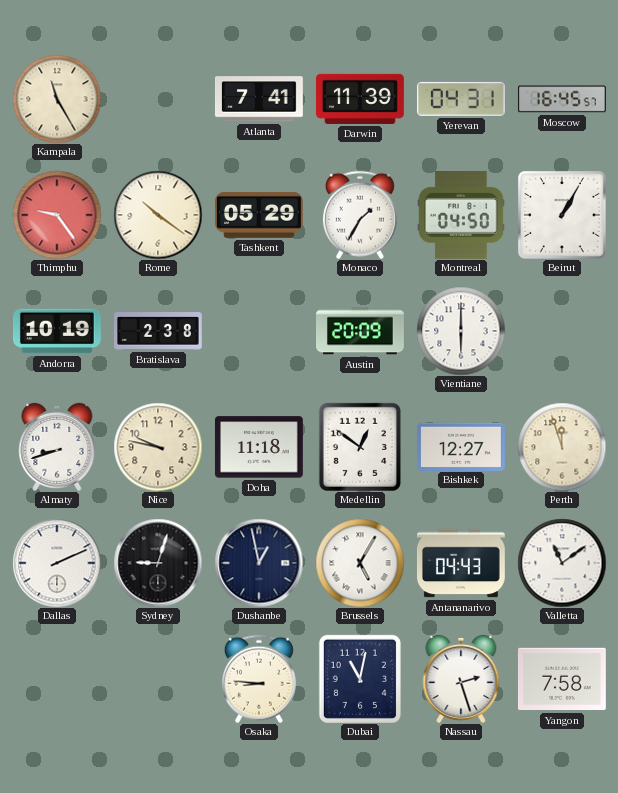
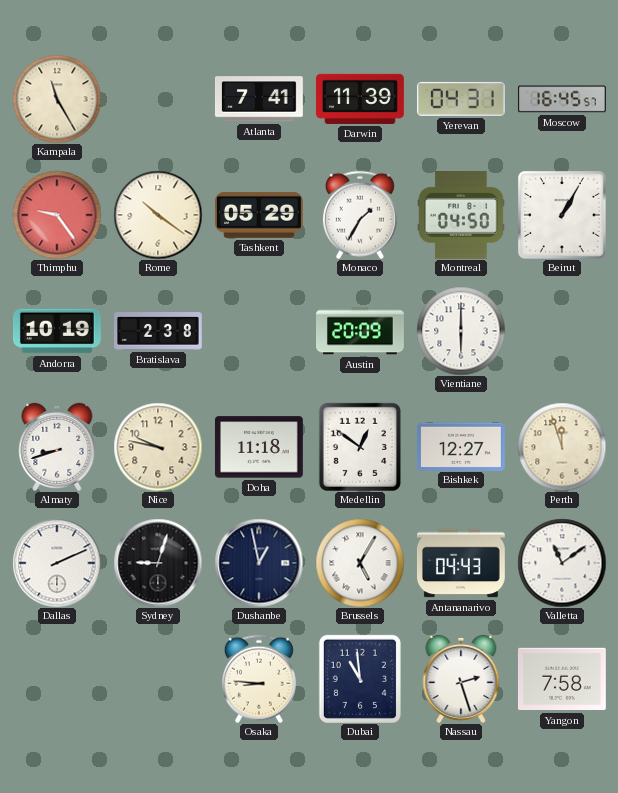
Dubai: 11:02 -> 10:59 (360, 679)
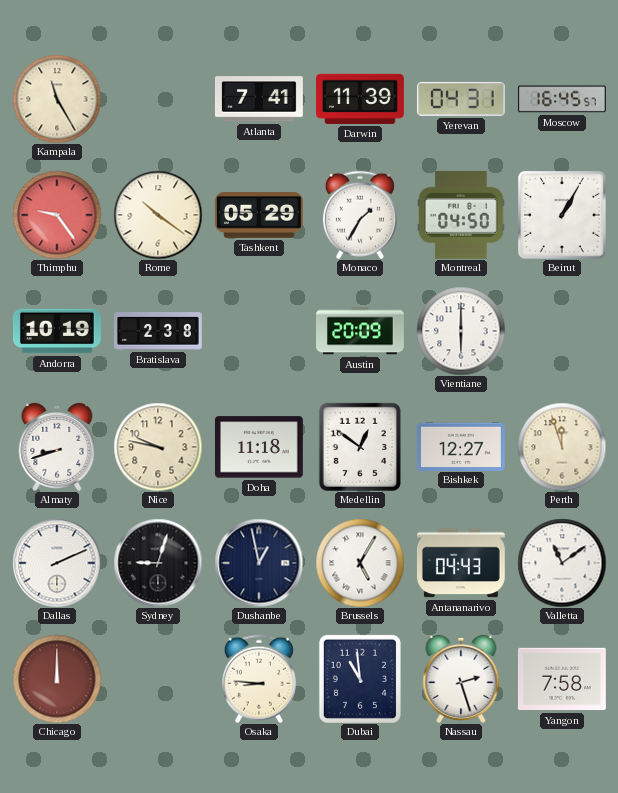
Chicago: none -> 12:00 (57, 679)
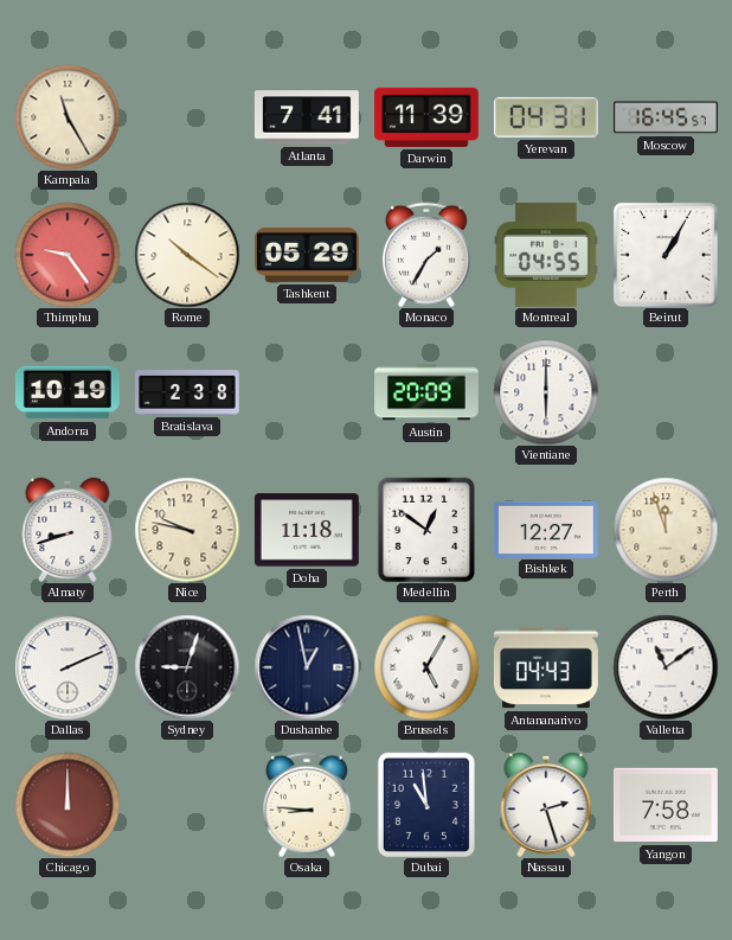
Montreal: 04:50 -> 04:55 (546, 255)
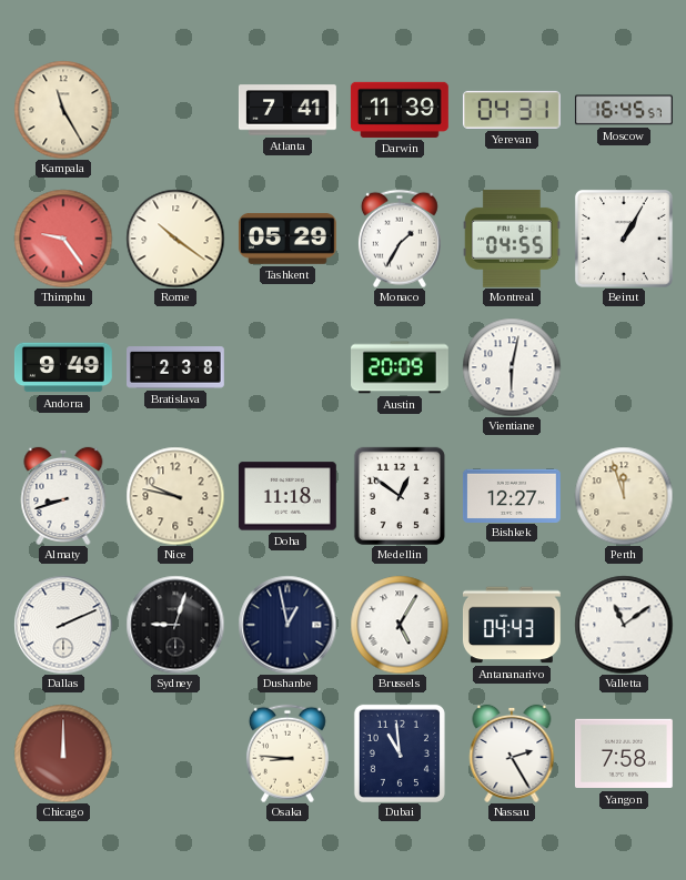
Andorra: 10:19 -> 9:49 (63, 367)
Vientiane: 6:00 -> 6:02 (512, 367)
Nassau: 2:27 -> 2:25 (512, 753)
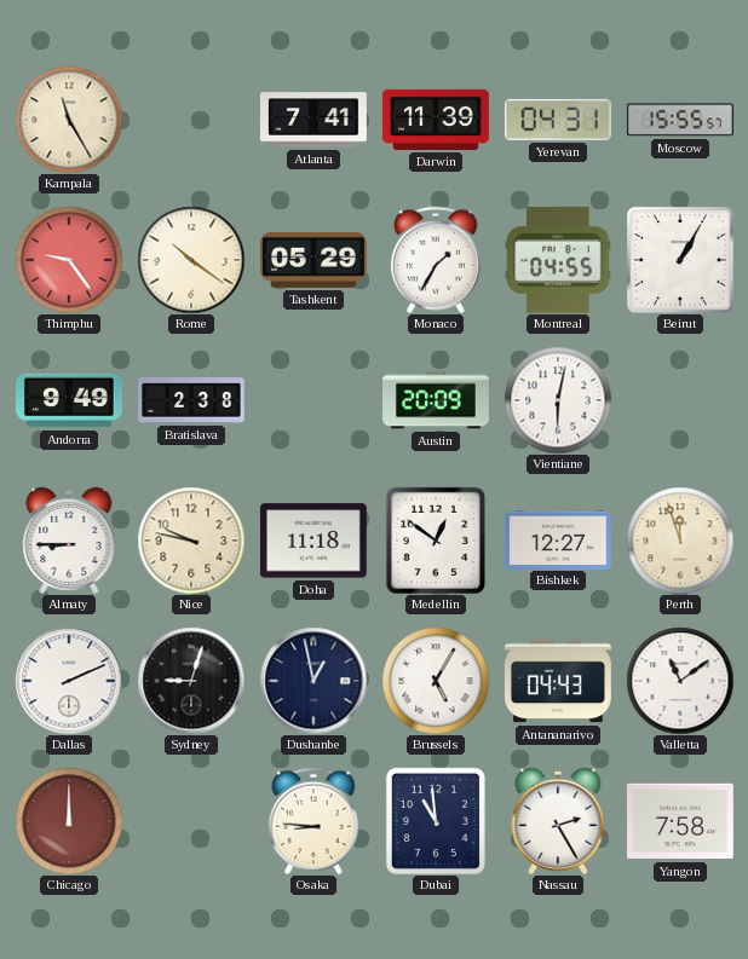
Moscow: 16:45 -> 15:55 (680, 120)
Almaty: 8:42 -> 8:45 (69, 541)
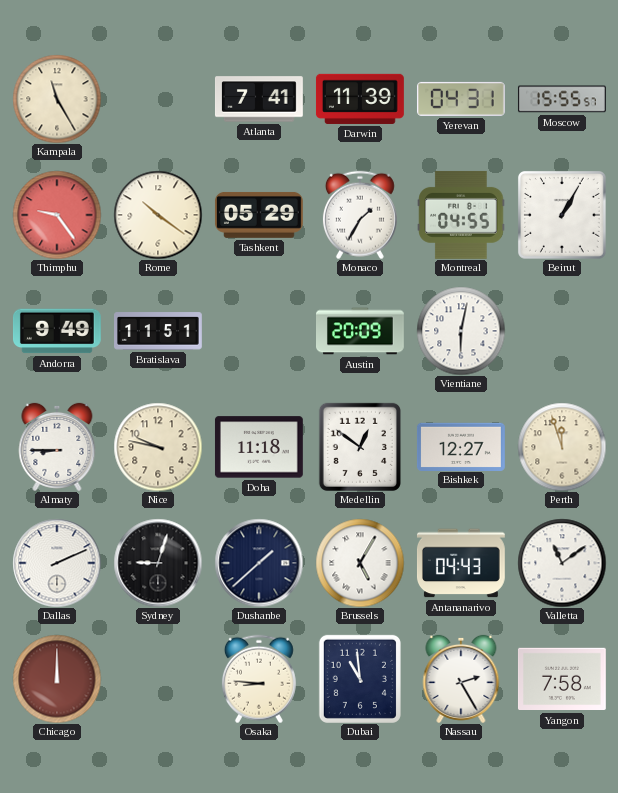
Bratislava: 2:38 -> 11:51 (159, 331)
Dushanbe: 12:58 -> 1:38 (259, 563)
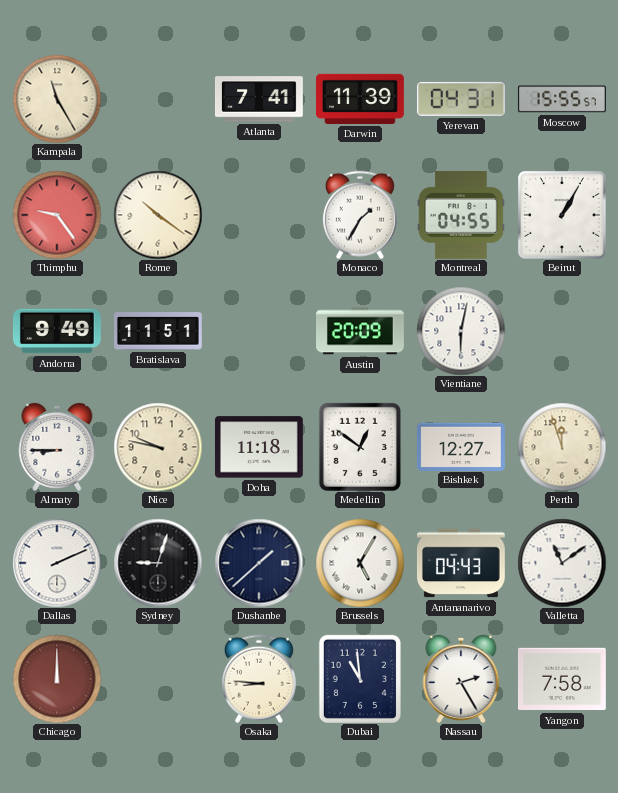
Tashkent: 05:29 -> none (259, 215)
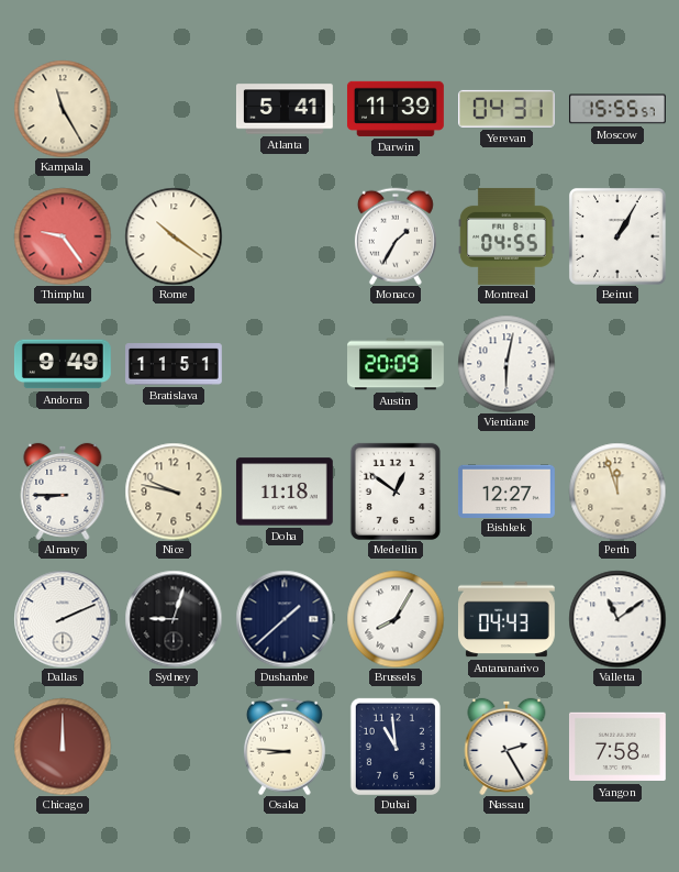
Atlanta: 7:41 -> 5:41 (285, 109)
Brussels: 5:05 -> 8:05 (396, 619)
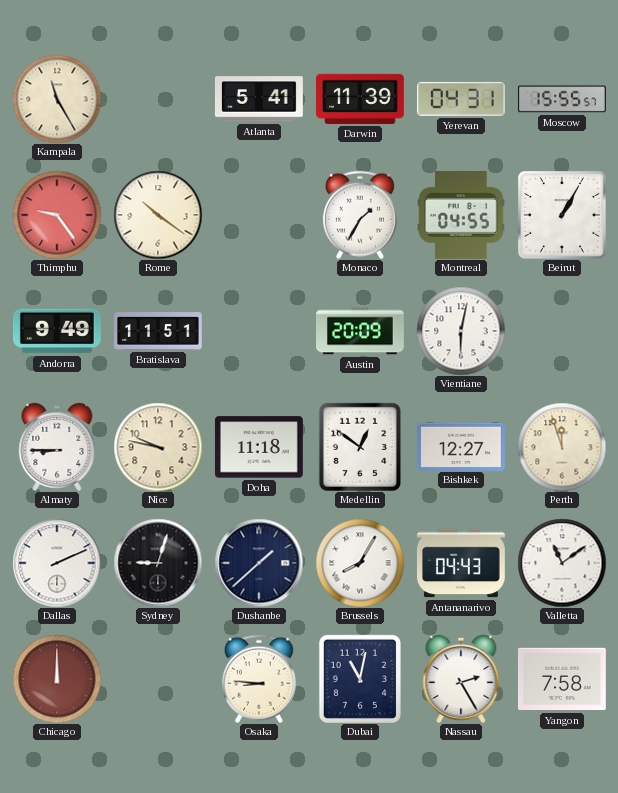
Dubai: 10:59 -> 11:02 (360, 679)
